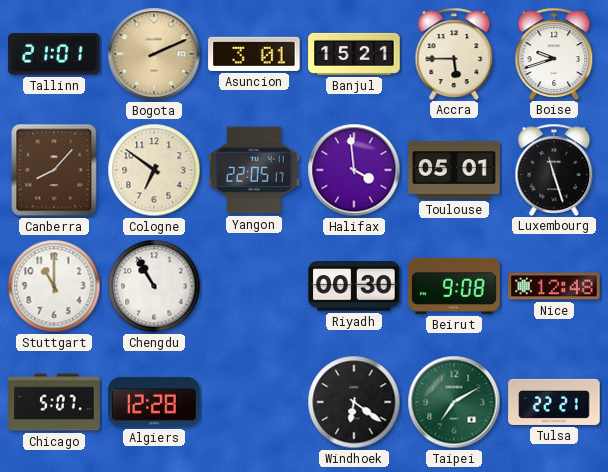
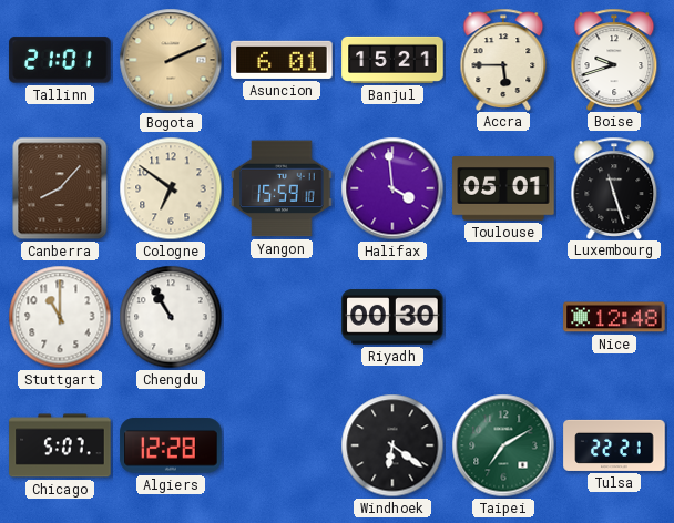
Asuncion: 3:01 -> 6:01 (282, 60)
Yangon: 22:05 -> 15:59 (282, 188)
Beirut: 9:08 -> none (454, 286)
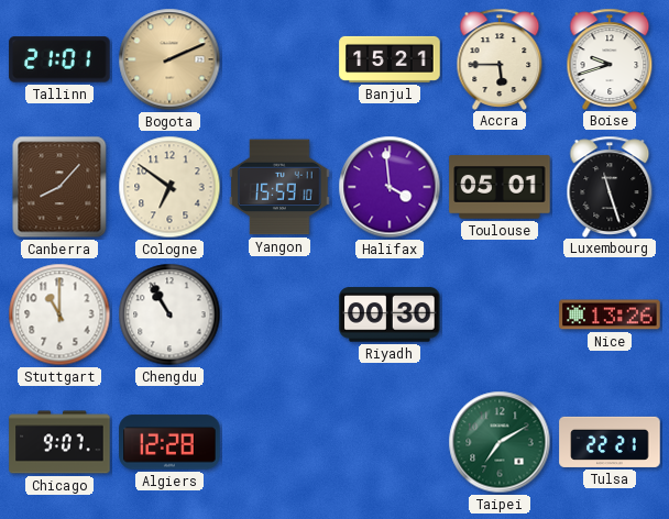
Asuncion: 6:01 -> none (282, 60)
Nice: 12:48 -> 13:26 (610, 314)
Chicago: 5:07 -> 9:07 (59, 442)
Windhoek: 6:21 -> none (392, 445)
